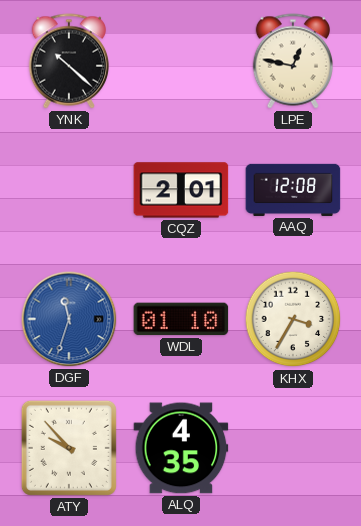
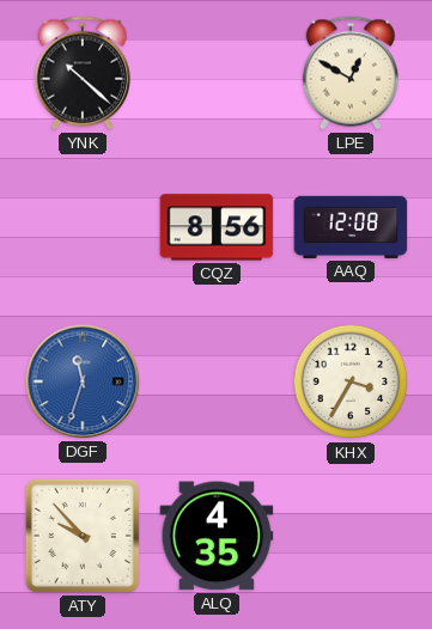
LPE: 12:47 -> 12:50 (349, 73)
CQZ: 2:01 -> 8:56 (217, 227)
WDL: 01:10 -> none (181, 319)
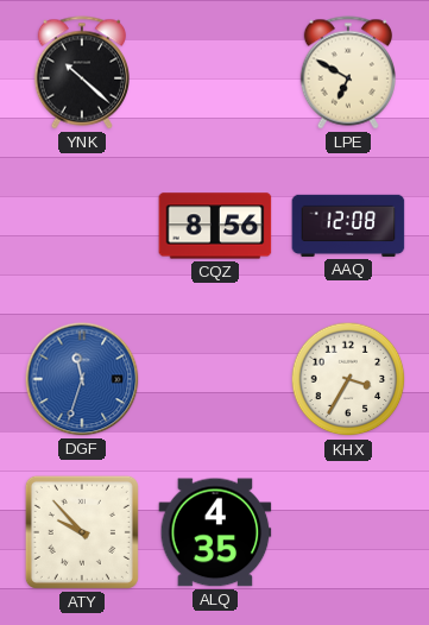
LPE: 12:50 -> 6:50 (347, 72)
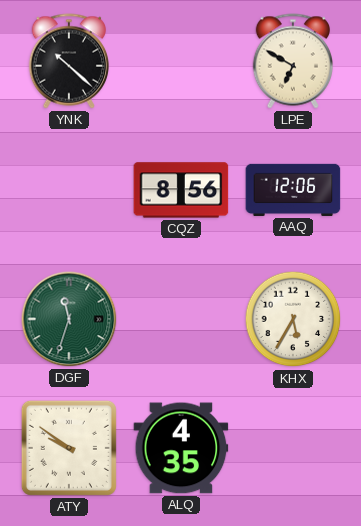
AAQ: 12:08 -> 12:06 (293, 190)
DGF dial: blue -> green (69, 319)
KHX: 3:35 -> 5:35 (293, 319)
ATY: 9:53 -> 9:51 (69, 448)
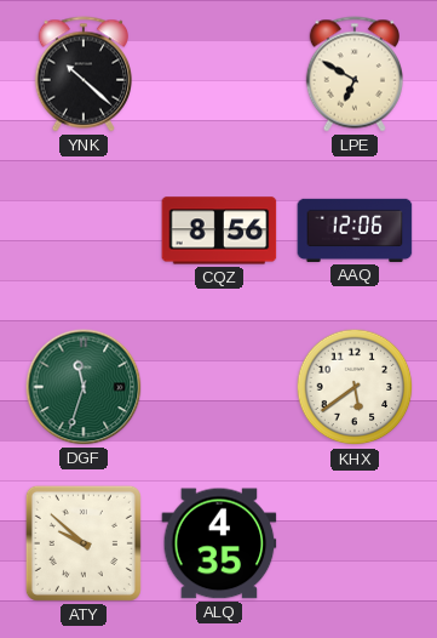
KHX: 5:35 -> 5:39 (355, 387)
ATY: 9:51 -> 9:52 (84, 543)
